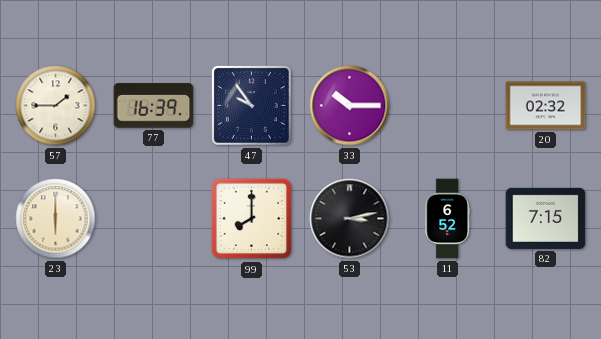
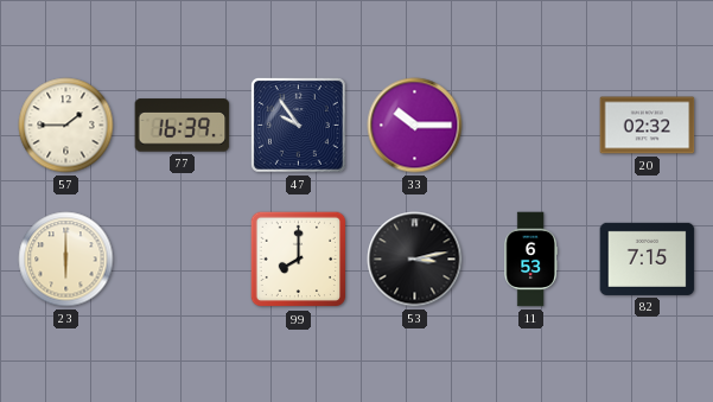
11: 6:52 -> 6:53 (530, 260)
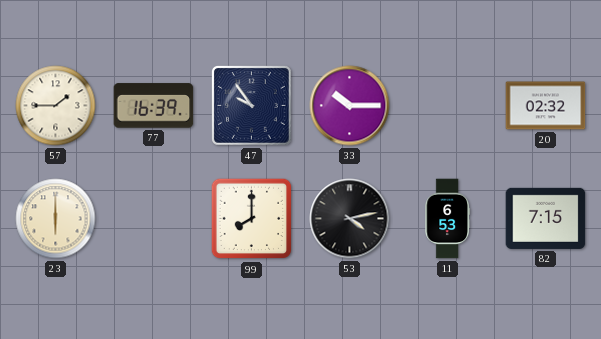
53: 3:13 -> 4:13 (350, 219)
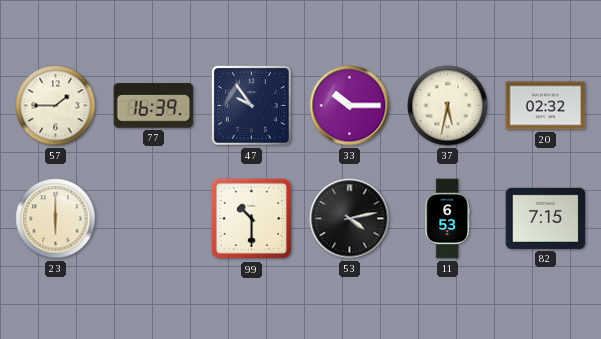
37: none -> 5:32 (448, 106)
99: 8:00 -> 10:30 (252, 219)
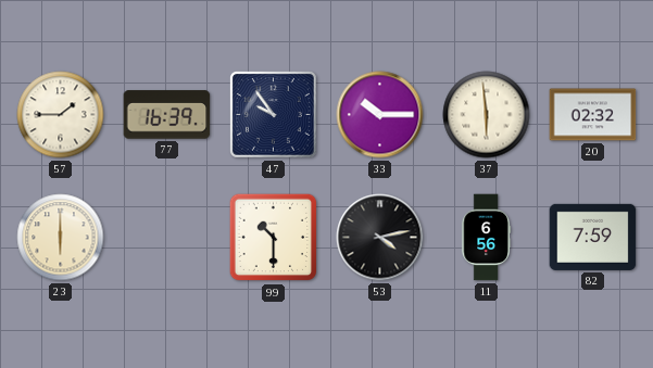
37: 5:32 -> 5:59 (487, 115)
11: 6:53 -> 6:56 (486, 238)
82: 7:15 -> 7:59 (593, 237)
